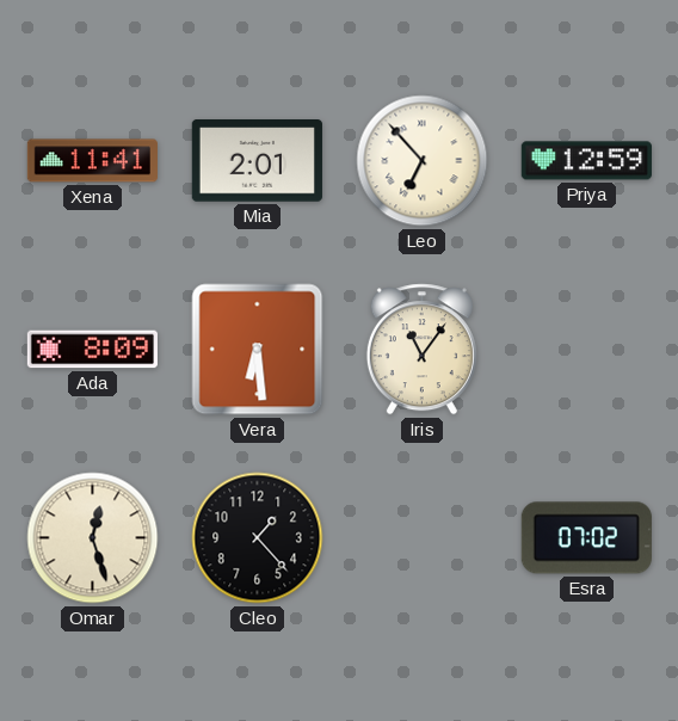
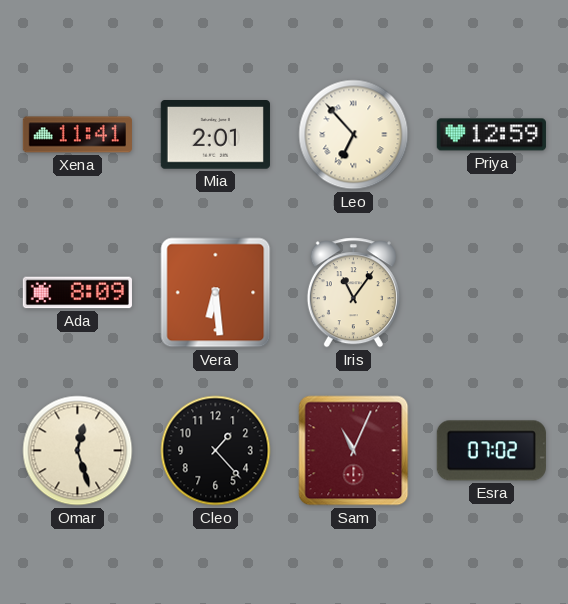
Sam: none -> 11:04 (354, 451)
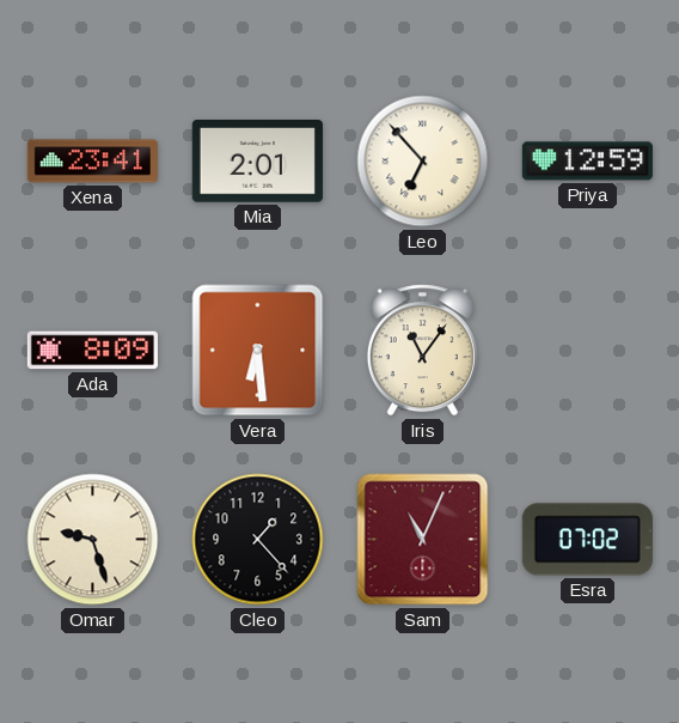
Xena: 11:41 -> 23:41 (92, 162)
Omar: 12:27 -> 9:27 (93, 540)
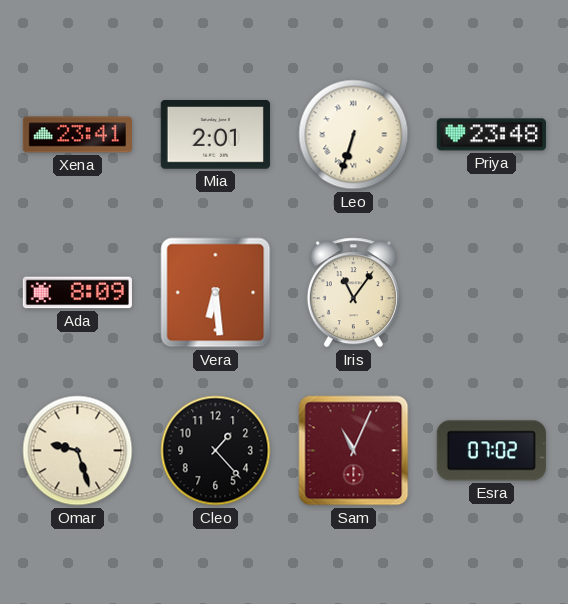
Leo: 6:53 -> 6:33 (354, 135)
Priya: 12:59 -> 23:48 (491, 135)
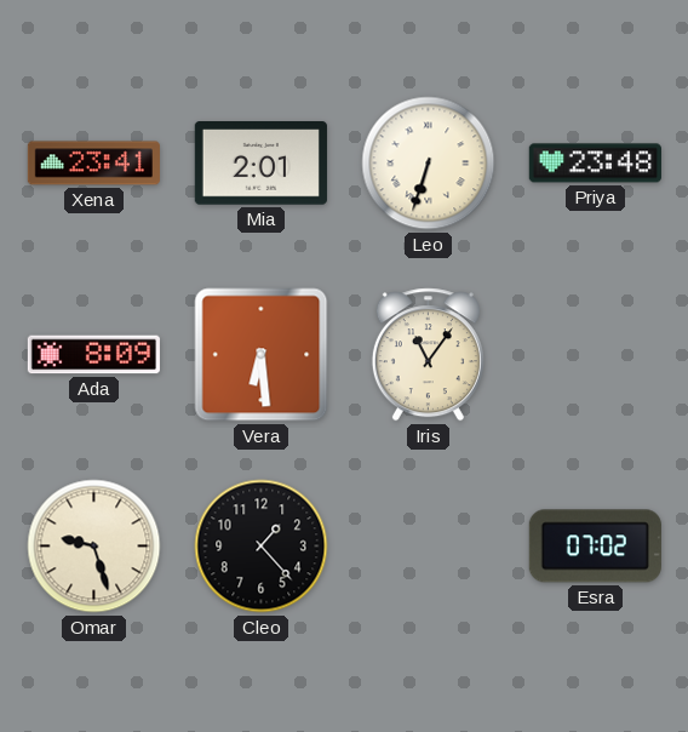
Sam: 11:04 -> none (354, 451)
